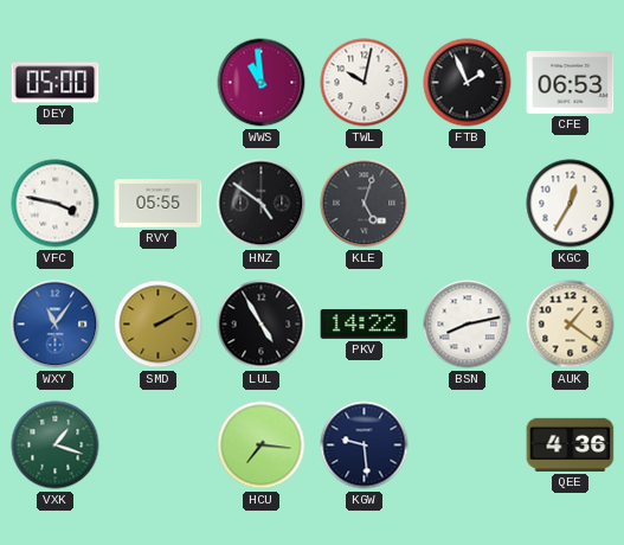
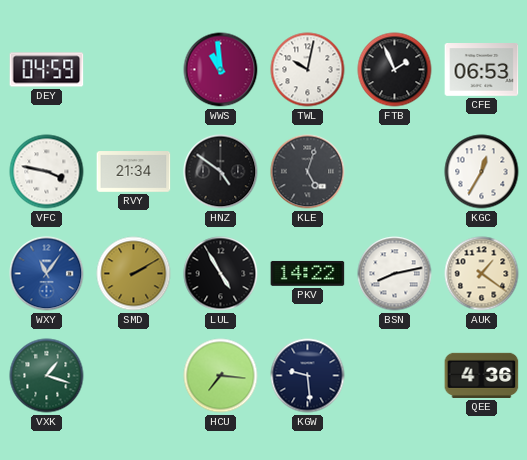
DEY: 05:00 -> 04:59 (47, 70)
RVY: 05:55 -> 21:34 (134, 172)
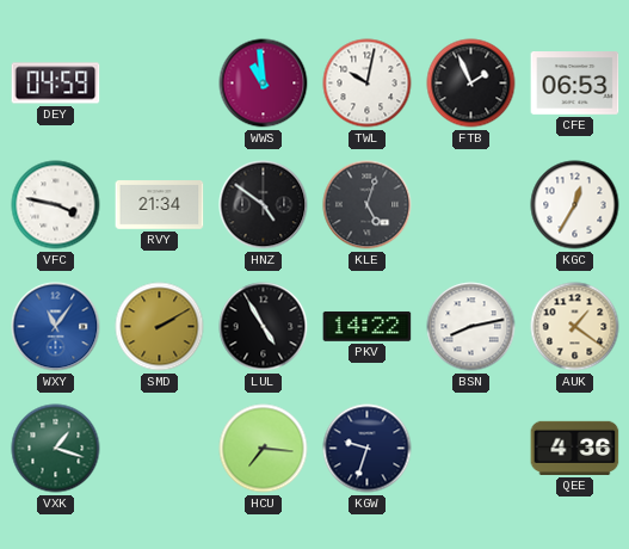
KGW: 9:29 -> 9:33 (368, 449)
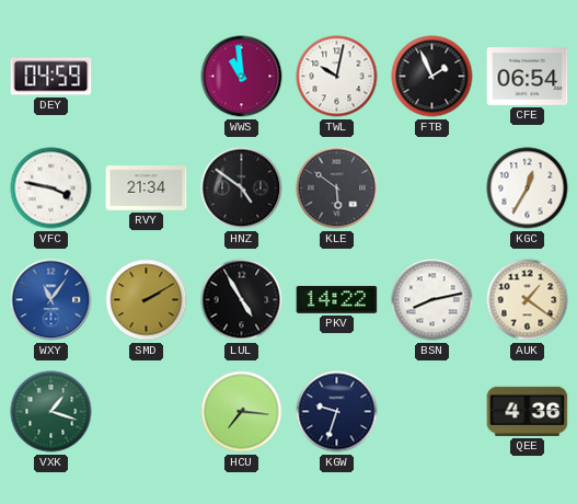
CFE: 06:53 -> 06:54 (528, 77)
KLE: 5:03 -> 5:51 (337, 188)
